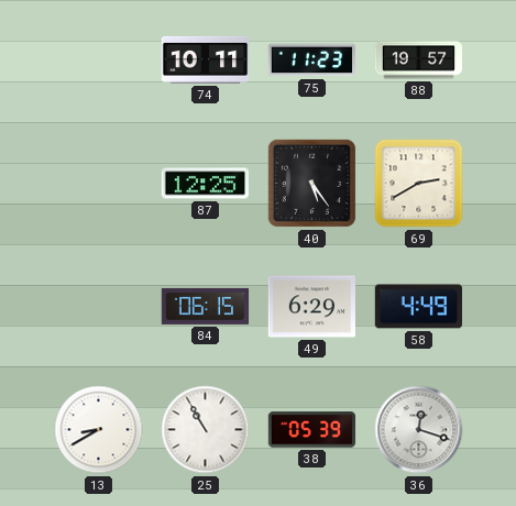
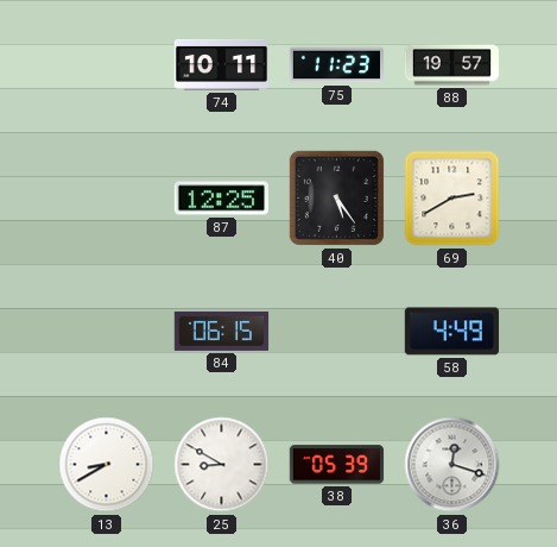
49: 6:29 -> none (311, 307)
25: 10:55 -> 8:50 (222, 465)
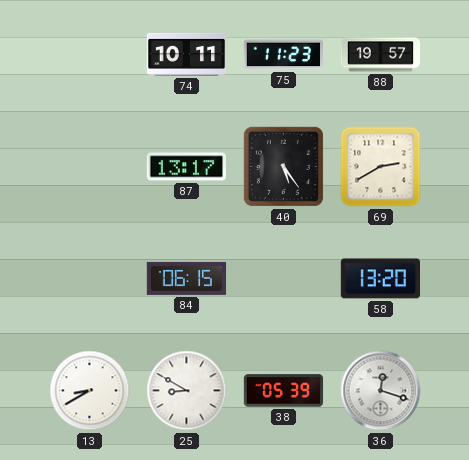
87: 12:25 -> 13:17 (186, 167)
58: 4:49 -> 13:20 (380, 279)
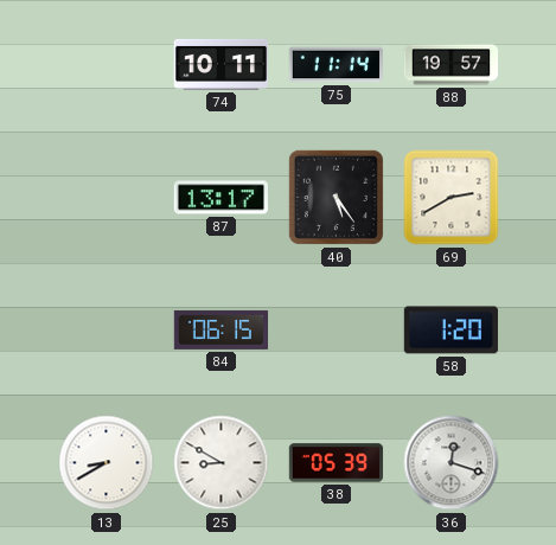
75: 11:23 -> 11:14 (337, 65)
58: 13:20 -> 1:20 (450, 331)
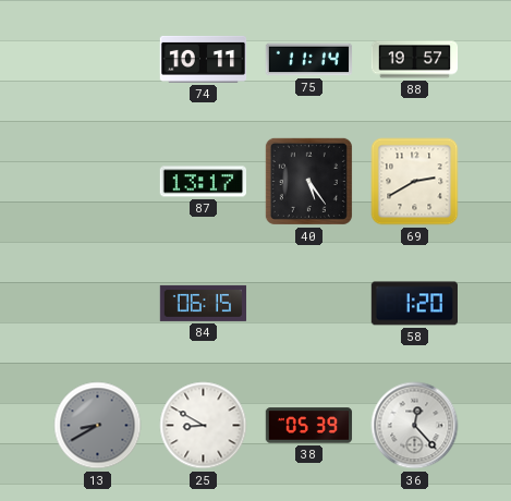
13 dial: white -> grey (98, 426)
36: 12:18 -> 12:23 (415, 426)
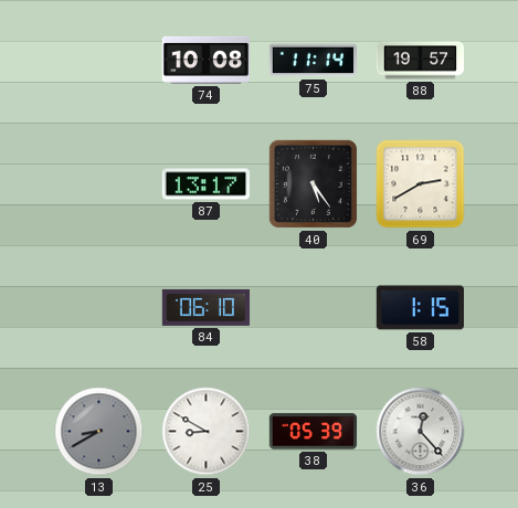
74: 10:11 -> 10:08 (207, 60)
84: 06:15 -> 06:10 (207, 307)
58: 1:20 -> 1:15 (420, 308)
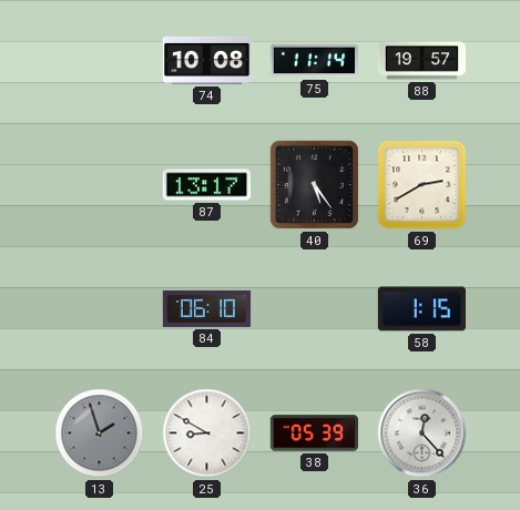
13: 8:40 -> 1:57 (100, 433)
